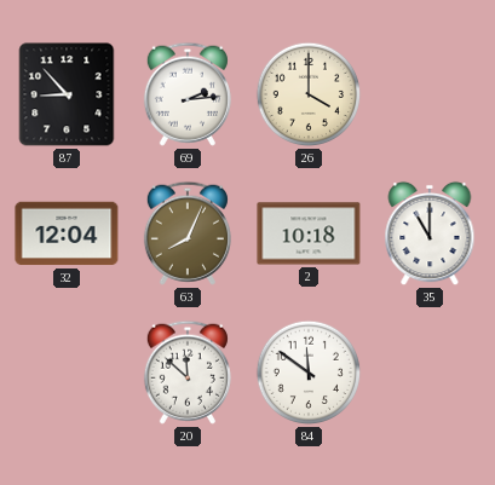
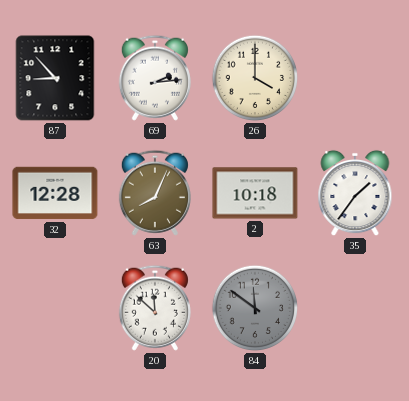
32: 12:04 -> 12:28 (55, 193)
35: 11:00 -> 1:36 (355, 193)
84 dial: white -> grey (255, 308)
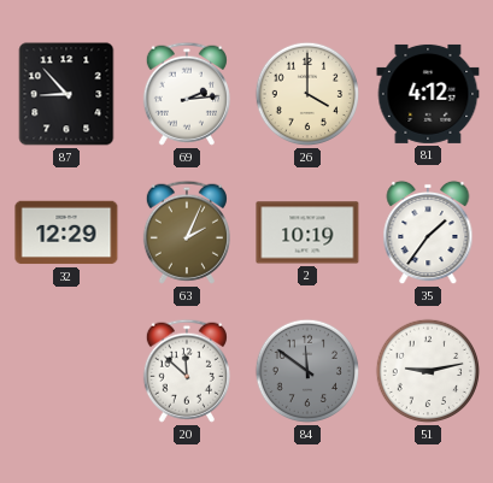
81: none -> 4:12 (428, 94)
32: 12:28 -> 12:29 (66, 232)
63: 8:04 -> 2:04 (187, 232)
2: 10:18 -> 10:19 (307, 232)
51: none -> 9:13 (428, 371)
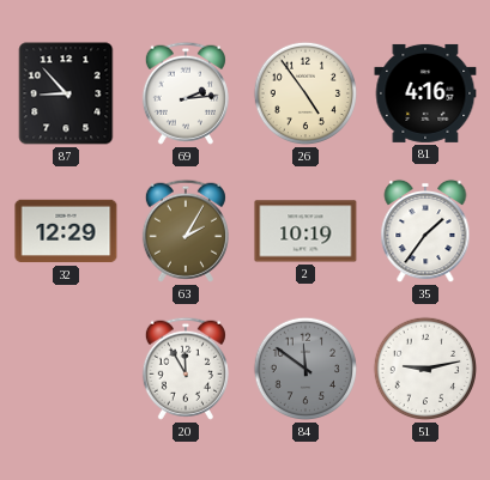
26: 4:00 -> 4:54 (306, 93)
81: 4:12 -> 4:16 (425, 93)
63: 2:04 -> 2:05 (186, 231)
20: 11:52 -> 11:55 (186, 369)
